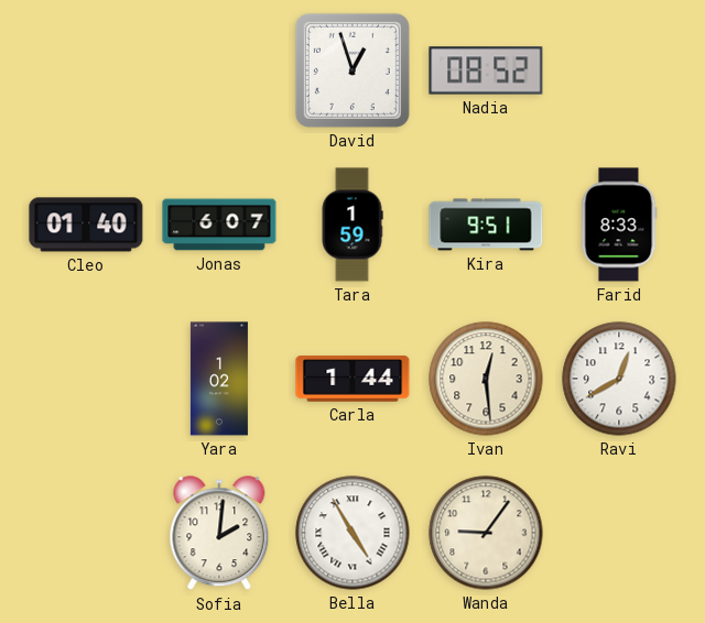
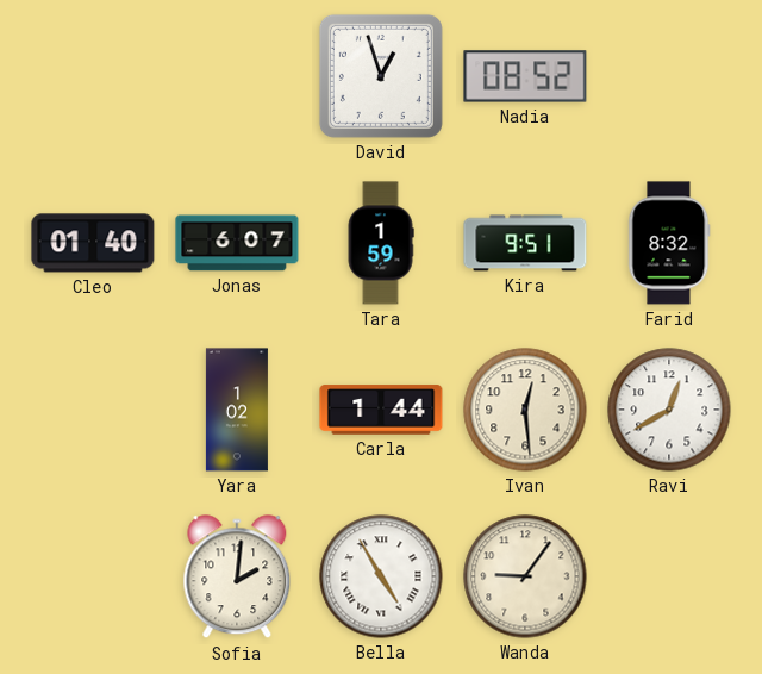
Farid: 8:33 -> 8:32 (669, 243)
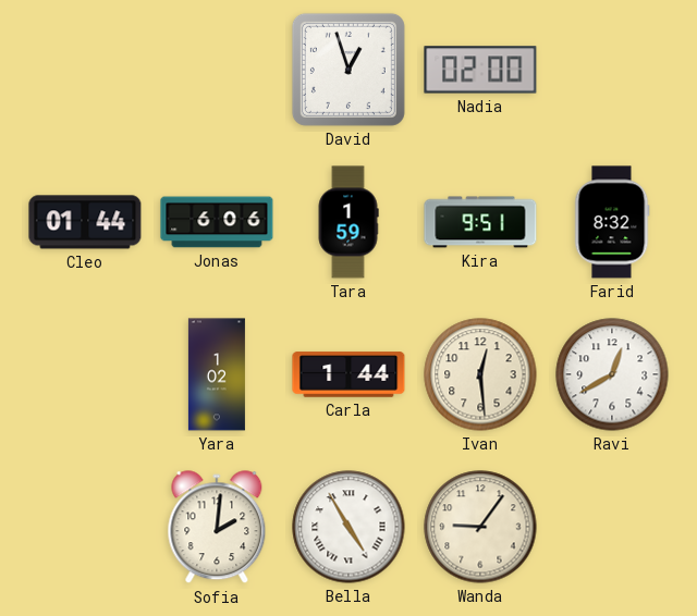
Nadia: 08:52 -> 02:00 (480, 70)
Cleo: 01:40 -> 01:44 (85, 222)
Jonas: 6:07 -> 6:06 (217, 222)
